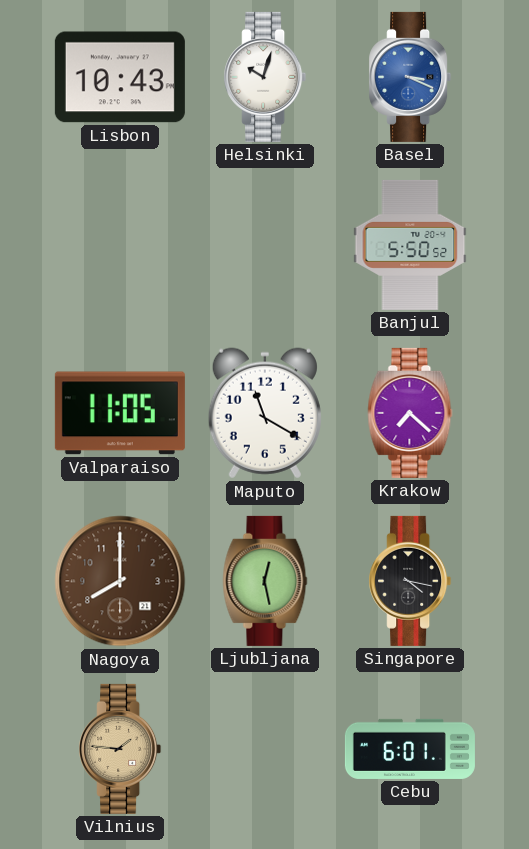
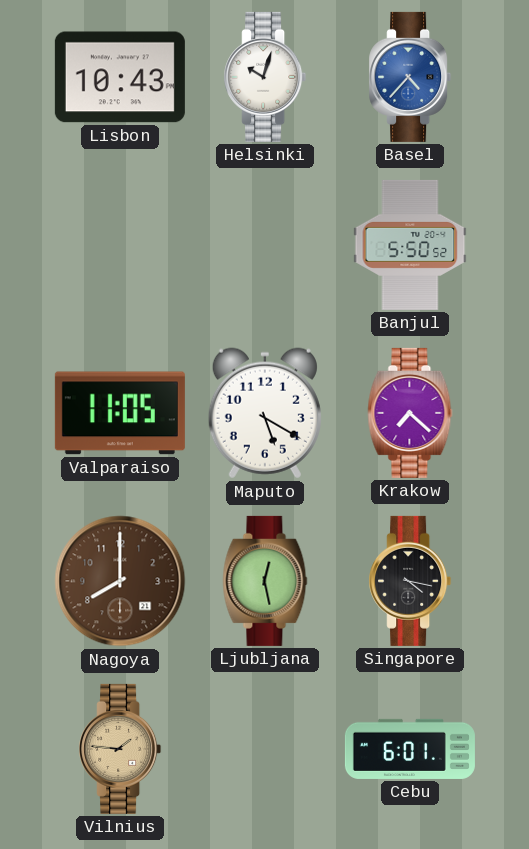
Basel: 3:19 -> 4:37 (410, 77)
Maputo: 11:20 -> 5:20 (265, 413)
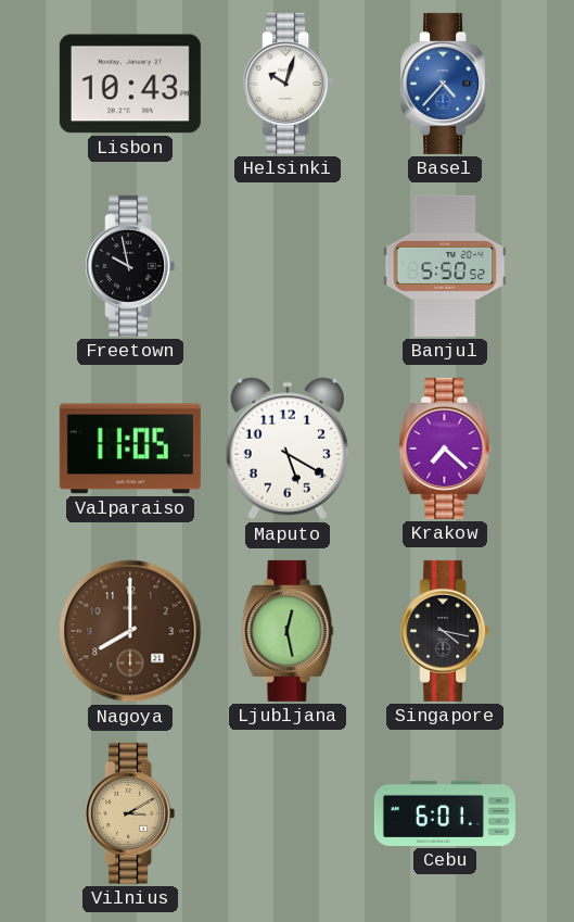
Freetown: none -> 9:58 (130, 266)
Vilnius: 1:46 -> 3:10 (130, 813)
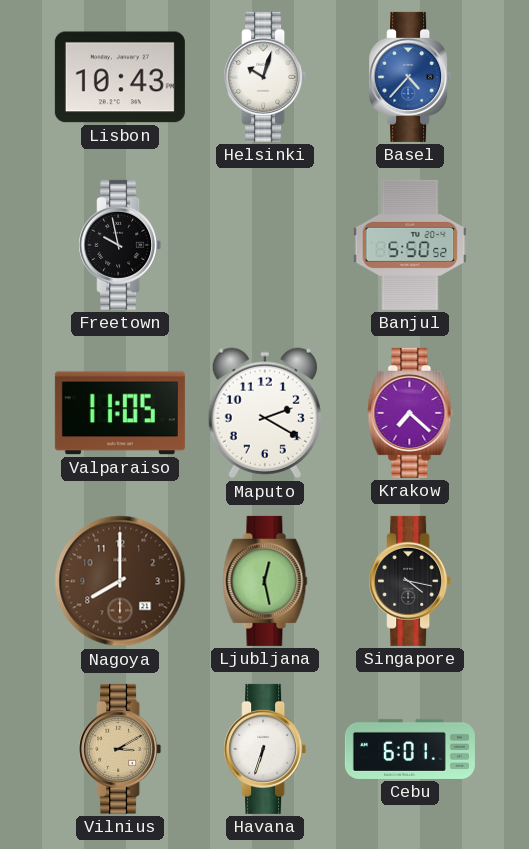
Maputo: 5:20 -> 2:20 (265, 413)
Havana: none -> 6:33 (265, 749)
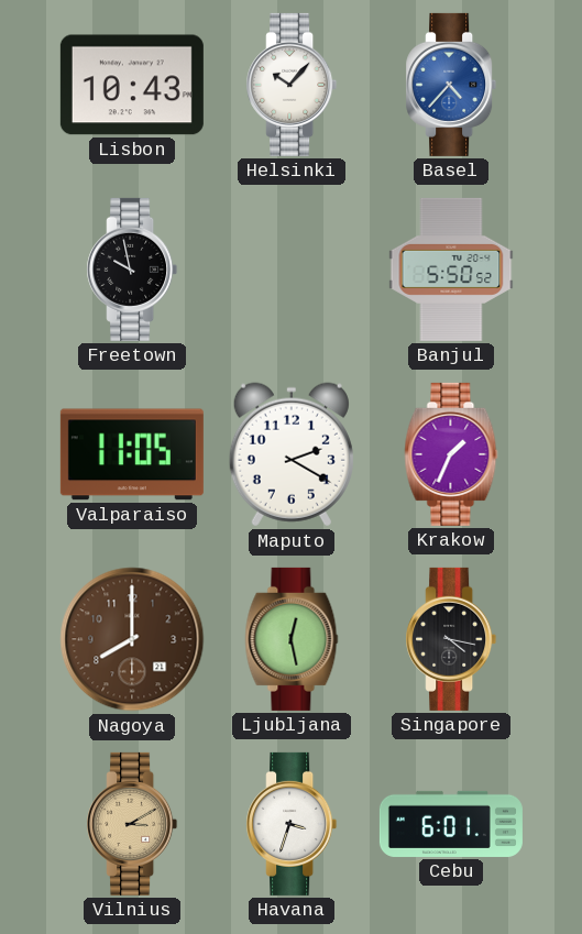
Helsinki: 10:03 -> 10:07 (292, 85)
Krakow: 7:22 -> 1:34 (451, 454)
Havana: 6:33 -> 3:33 (292, 824)
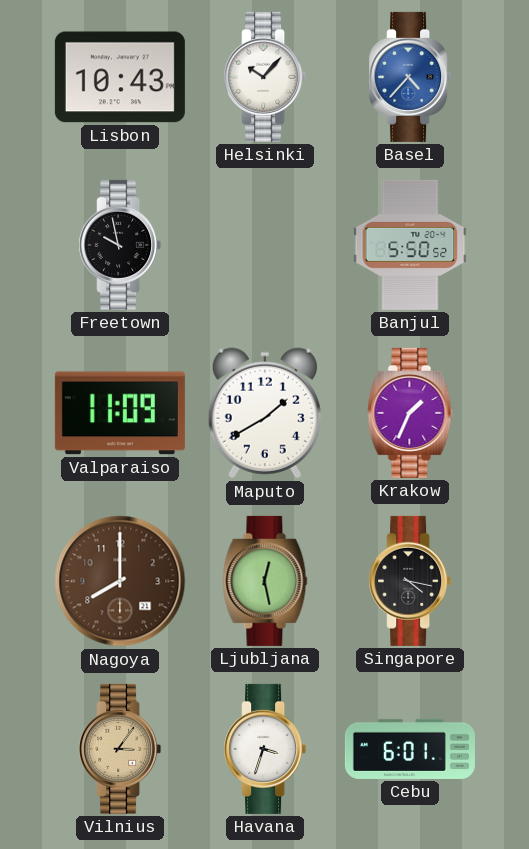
Valparaiso: 11:05 -> 11:09 (120, 413)
Maputo: 2:20 -> 1:40 (265, 413)
Vilnius: 3:10 -> 3:06 (120, 749)
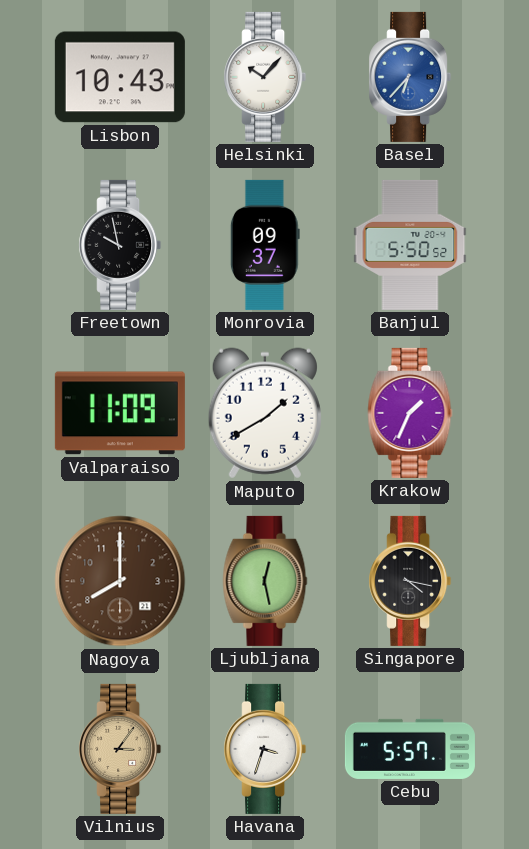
Basel: 4:37 -> 6:37 (410, 77)
Monrovia: none -> 09:37 (265, 245)
Cebu: 6:01 -> 5:57 (410, 749)
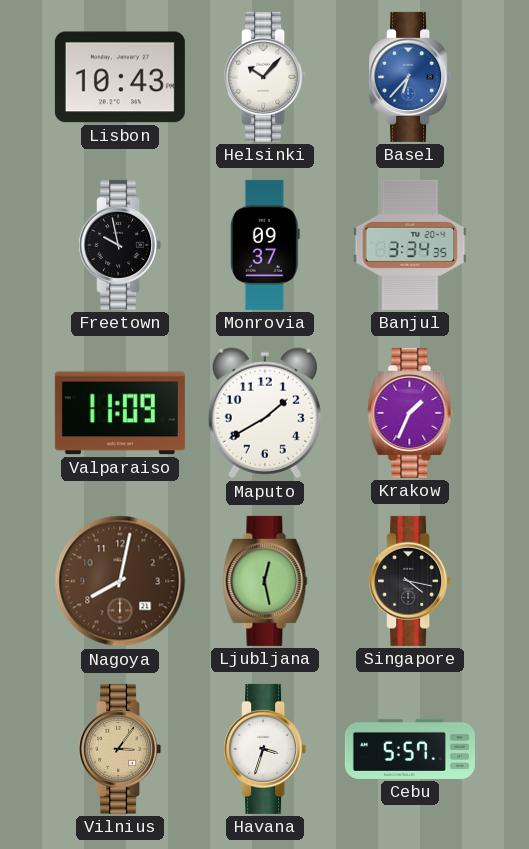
Banjul: 5:50 -> 3:34 (410, 245)
Nagoya: 8:00 -> 8:02 (120, 581)
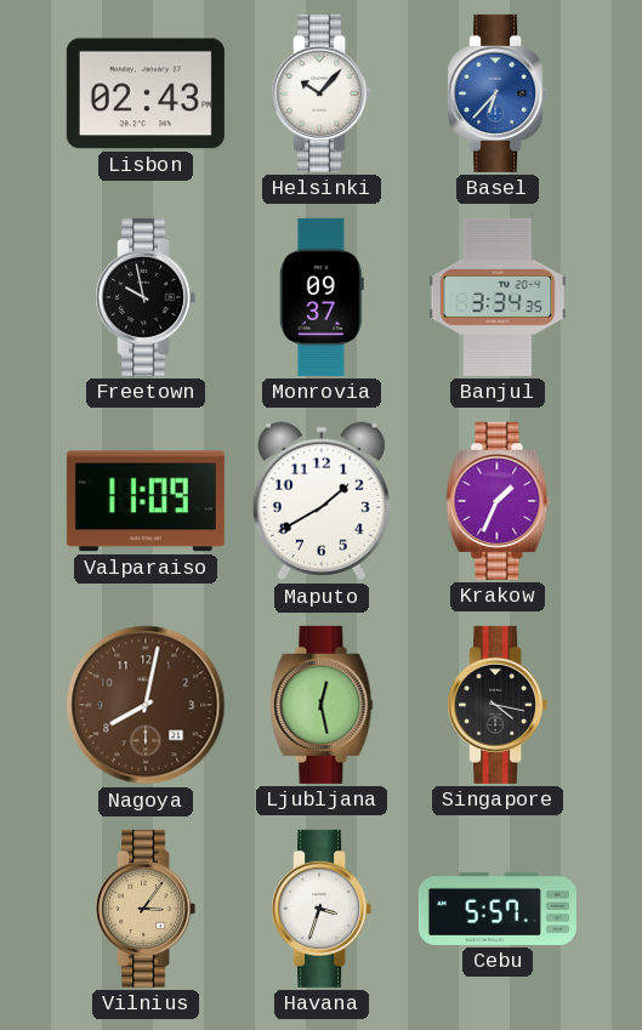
Lisbon: 10:43 -> 02:43 (146, 93)
